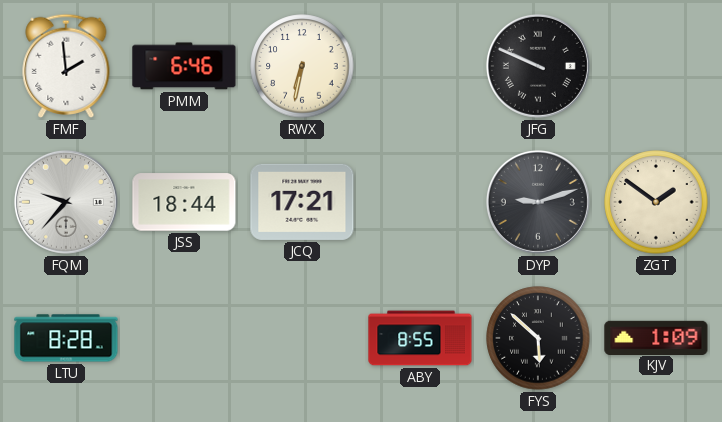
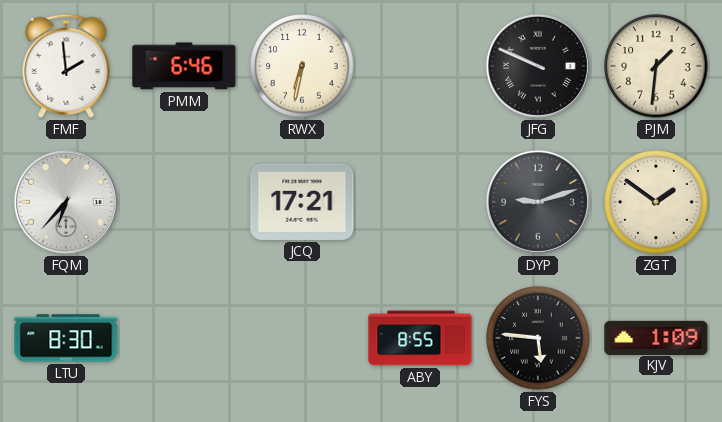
PJM: none -> 1:31 (656, 66)
FQM: 9:37 -> 6:37 (66, 202)
JSS: 18:44 -> none (184, 202)
LTU: 8:28 -> 8:30 (66, 338)
FYS: 5:52 -> 5:46 (538, 338)
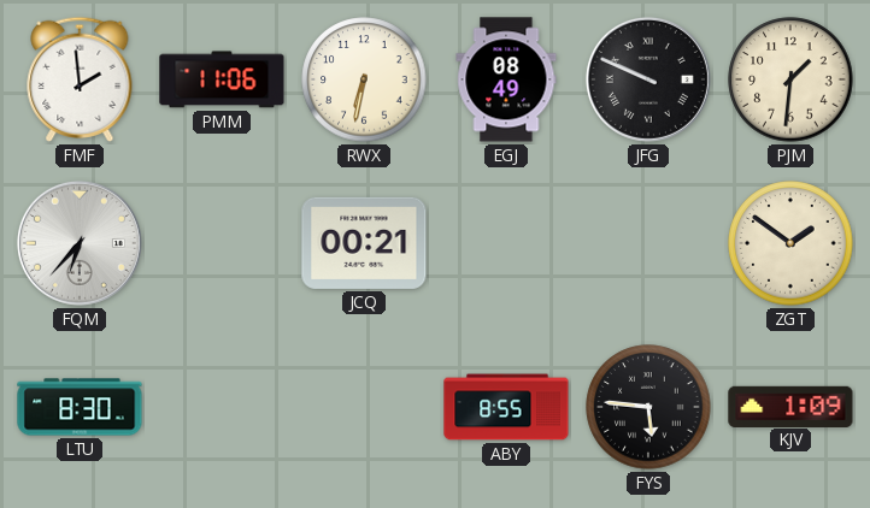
PMM: 6:46 -> 11:06 (222, 79)
EGJ: none -> 08:49 (506, 79)
JCQ: 17:21 -> 00:21 (364, 243)
DYP: 9:12 -> none (538, 202)
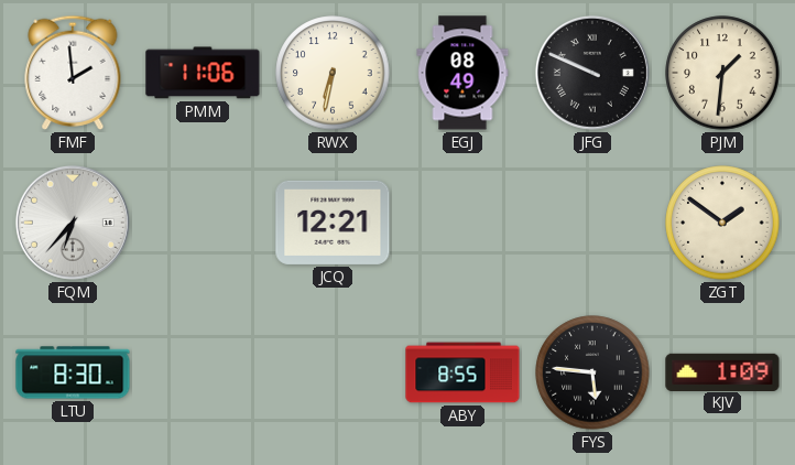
JCQ: 00:21 -> 12:21 (333, 223)
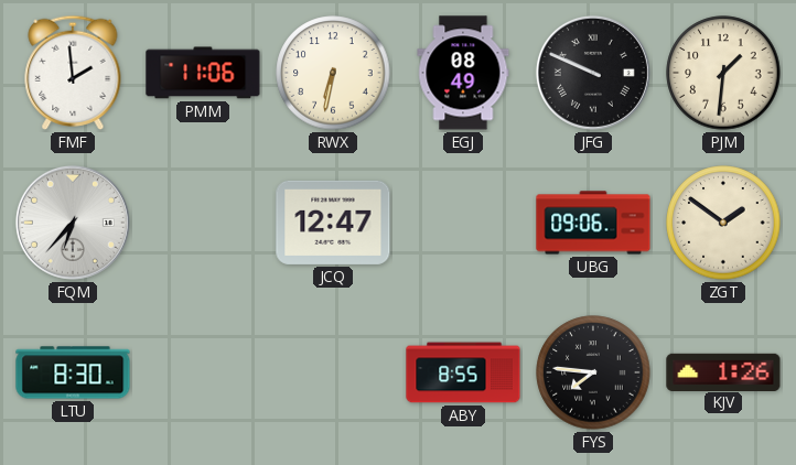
JCQ: 12:21 -> 12:47 (333, 223)
UBG: none -> 09:06 (593, 223)
FYS: 5:46 -> 7:46 (593, 372)
KJV: 1:09 -> 1:26 (723, 371)
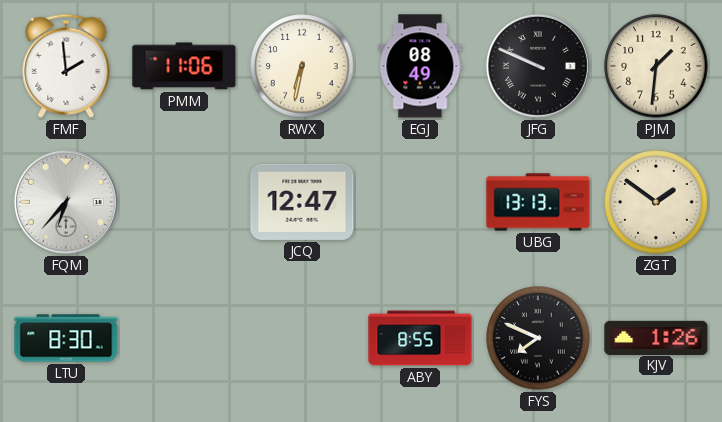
UBG: 09:06 -> 13:13 (538, 202)
FYS: 7:46 -> 7:49 (538, 338)
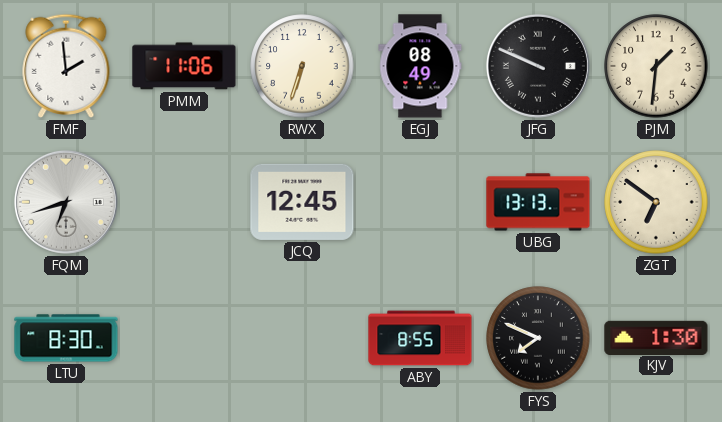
RWX: 6:32 -> 6:33 (302, 66)
FQM: 6:37 -> 6:42 (66, 202)
JCQ: 12:47 -> 12:45 (302, 202)
ZGT: 1:51 -> 6:51 (656, 202)
KJV: 1:26 -> 1:30 (656, 337)
